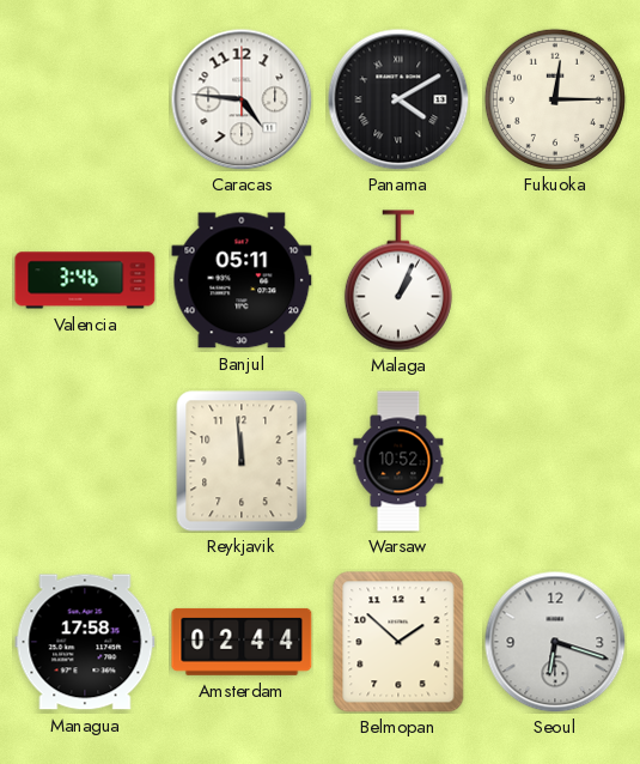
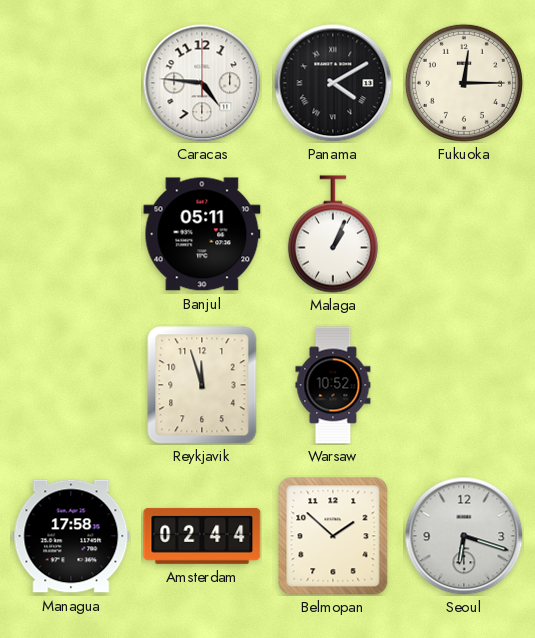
Valencia: 3:46 -> none (85, 280)
Reykjavik: 11:59 -> 11:57 (202, 385)
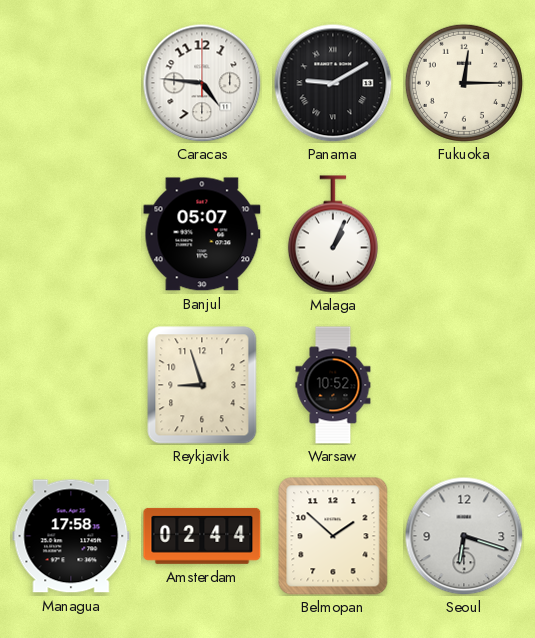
Panama: 4:10 -> 9:10 (333, 83)
Banjul: 05:11 -> 05:07 (202, 234)
Reykjavik: 11:57 -> 8:57 (202, 385)
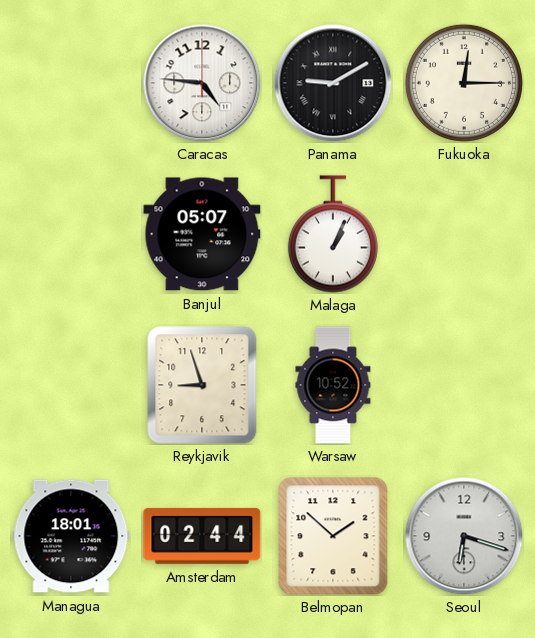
Managua: 17:58 -> 18:01 (71, 536)
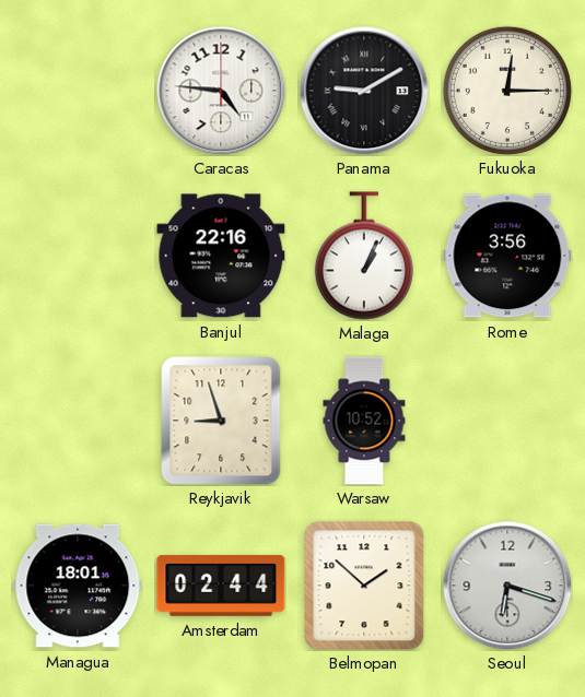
Banjul: 05:07 -> 22:16 (221, 256)
Rome: none -> 3:56 (507, 256)
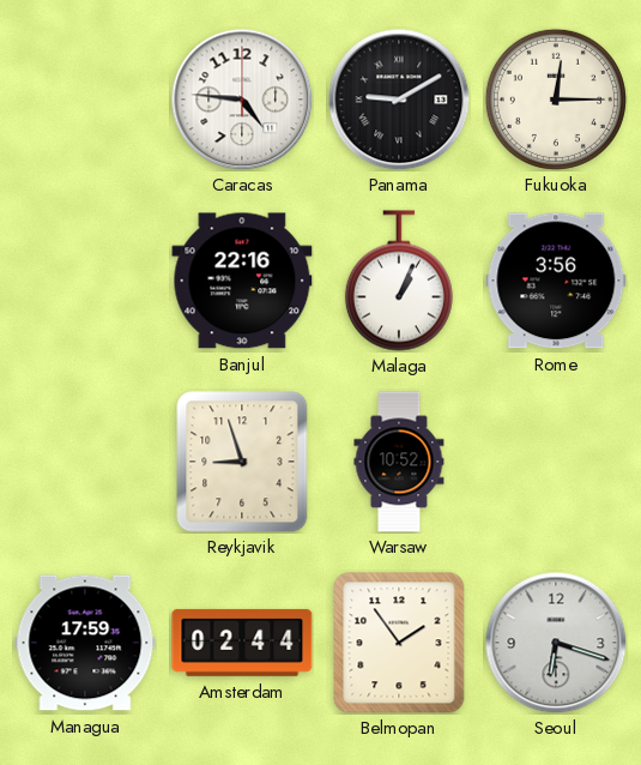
Managua: 18:01 -> 17:59 (85, 643)
Belmopan: 1:52 -> 1:54 (399, 643)
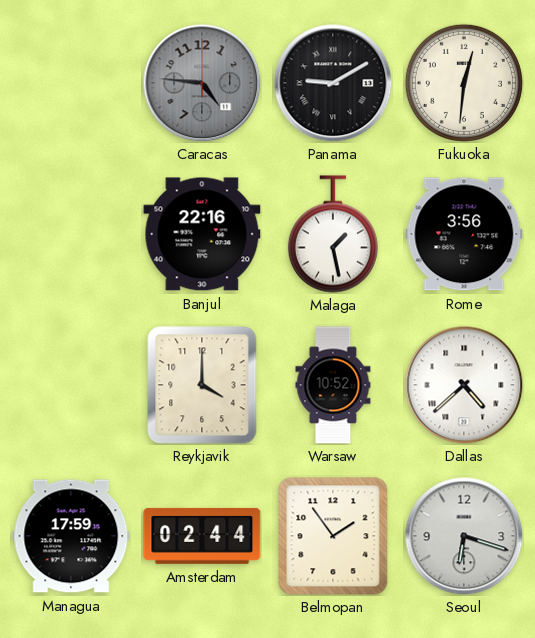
Caracas dial: white -> grey (202, 83)
Fukuoka: 12:15 -> 12:31 (464, 83)
Malaga: 1:04 -> 1:28 (333, 234)
Reykjavik: 8:57 -> 4:00 (202, 385)
Dallas: none -> 4:38 (464, 385)
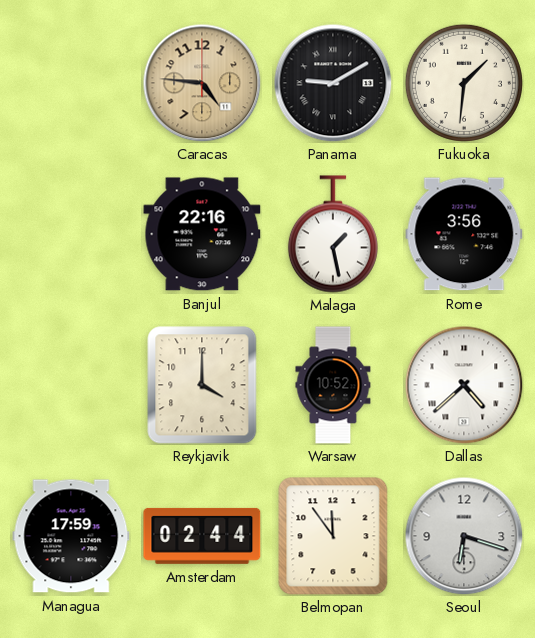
Caracas dial: grey -> champagne (202, 83)
Fukuoka: 12:31 -> 1:31 (464, 83)
Belmopan: 1:54 -> 11:54 (333, 536)
